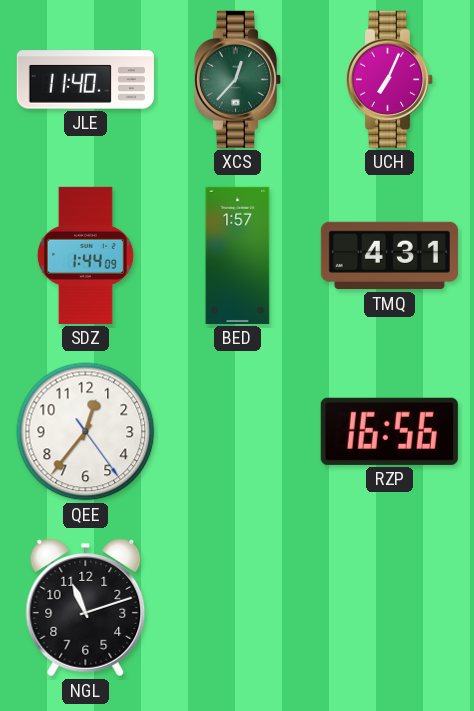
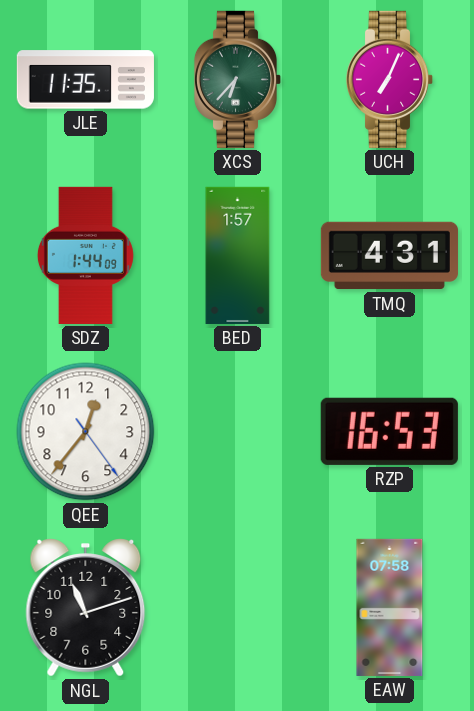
JLE: 11:40 -> 11:35 (85, 80)
XCS: 12:37 -> 6:37 (238, 79)
RZP: 16:56 -> 16:53 (389, 431)
EAW: none -> 07:58 (390, 607)
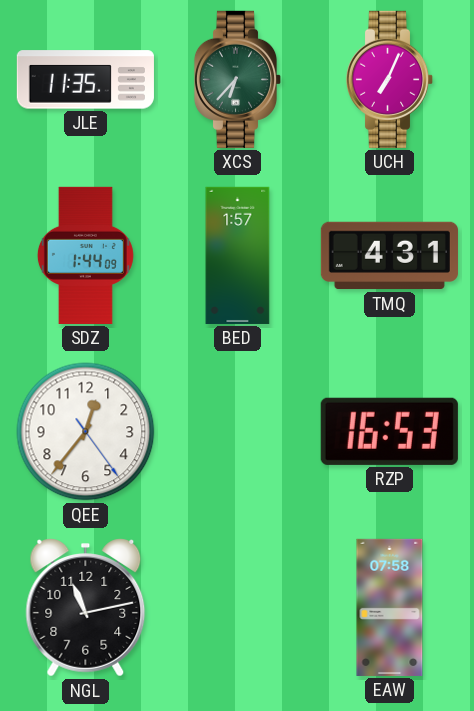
NGL: 11:12 -> 11:13 (86, 608)
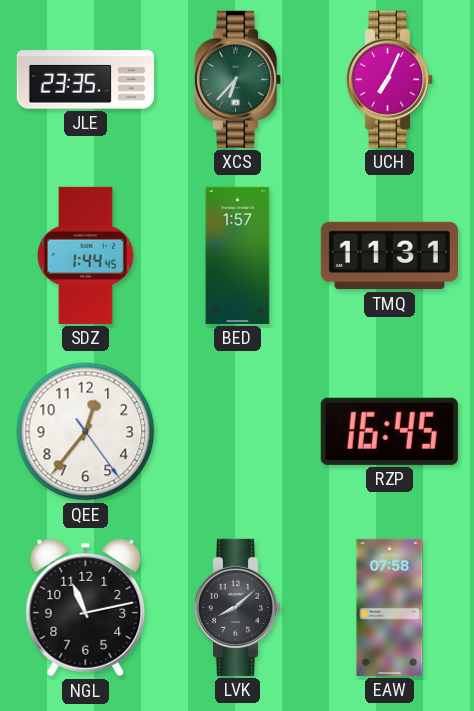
JLE: 11:35 -> 23:35 (85, 80)
SDZ: 1:44:09 -> 1:44:45 (85, 255)
TMQ: 4:31 -> 11:31 (389, 256)
RZP: 16:53 -> 16:45 (389, 431)
LVK: none -> 8:08 (238, 607)
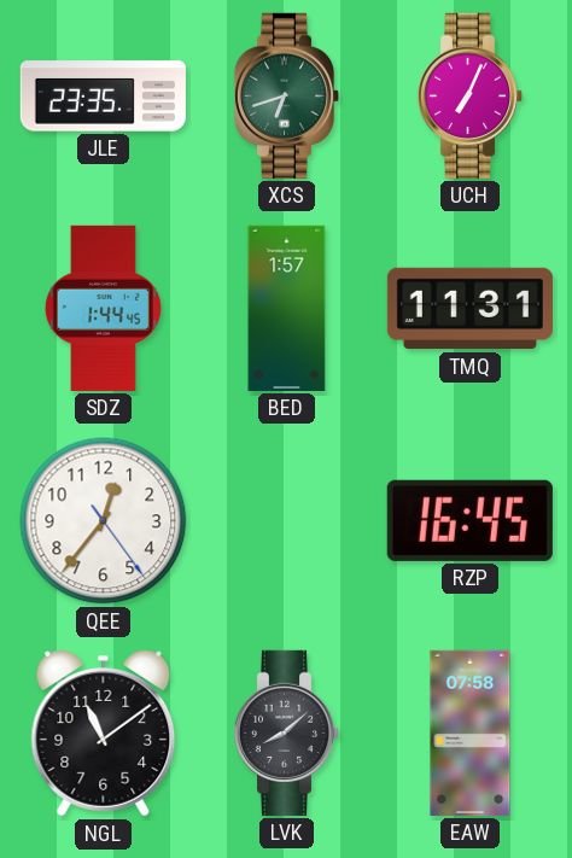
XCS: 6:37 -> 6:42 (287, 95)
NGL: 11:13 -> 11:09 (104, 734)
